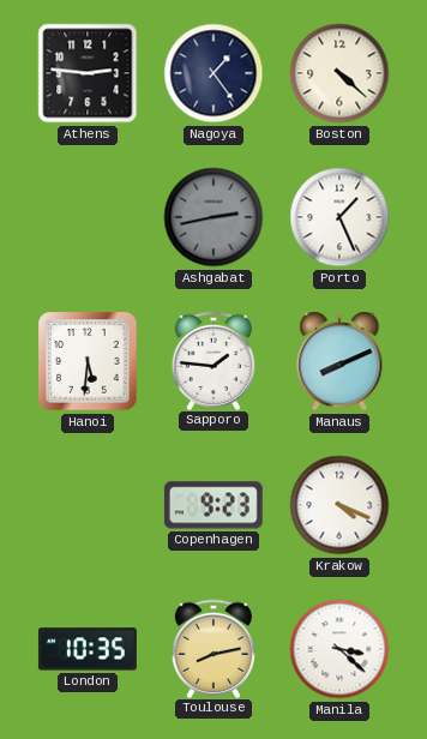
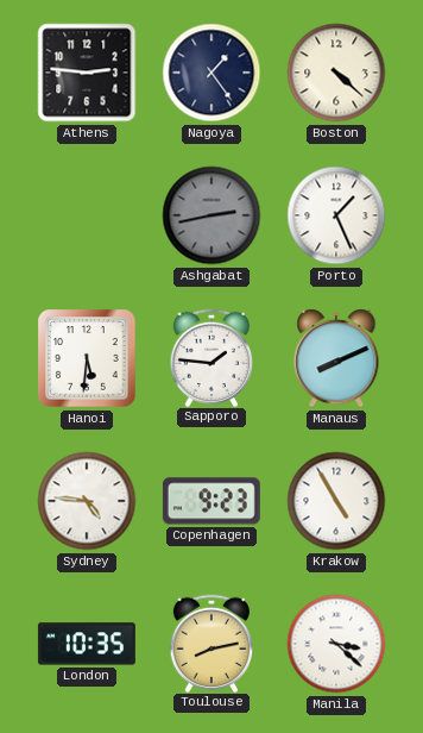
Sydney: none -> 4:46 (87, 501)
Krakow: 4:19 -> 4:55 (336, 501)
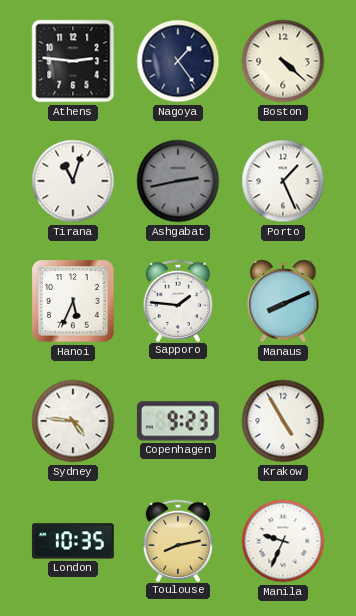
Tirana: none -> 11:03 (73, 181)
Hanoi: 5:31 -> 5:34 (73, 301)
Manila: 3:22 -> 9:34 (283, 541)
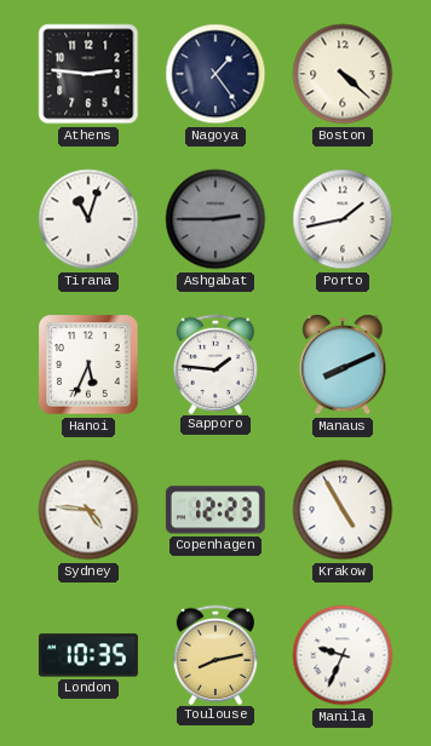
Ashgabat: 2:43 -> 2:45 (215, 219)
Porto: 1:26 -> 1:43 (343, 219)
Copenhagen: 9:23 -> 12:23 (215, 510)
